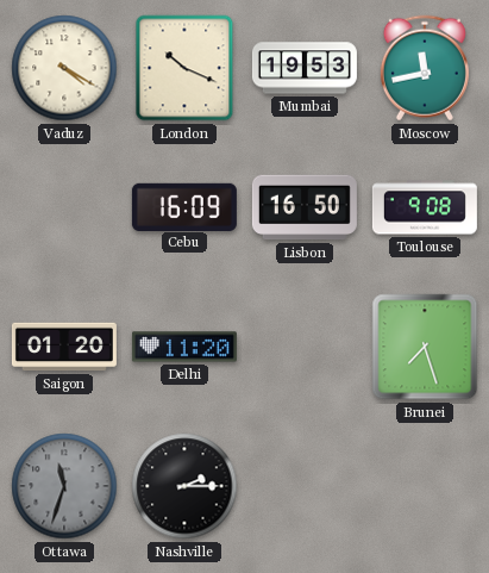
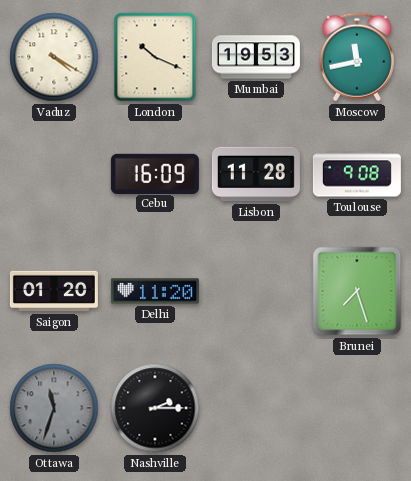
Lisbon: 16:50 -> 11:28 (256, 174)
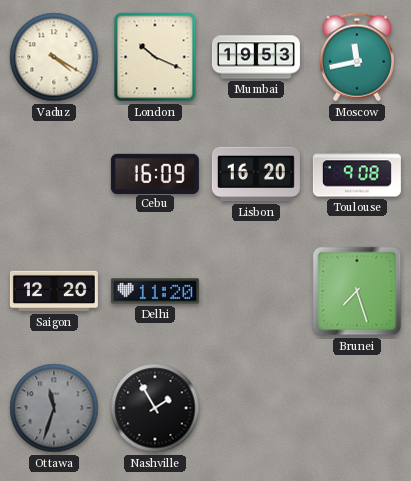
Lisbon: 11:28 -> 16:20 (256, 174)
Saigon: 01:20 -> 12:20 (54, 291)
Nashville: 2:15 -> 1:55 (155, 408)
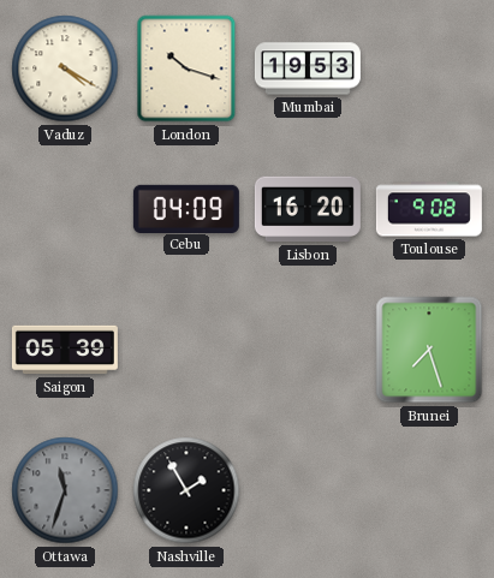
London: 10:19 -> 10:18 (186, 68)
Moscow: 11:43 -> none (357, 57)
Cebu: 16:09 -> 04:09 (186, 208)
Saigon: 12:20 -> 05:39 (65, 350)
Delhi: 11:20 -> none (155, 291)
